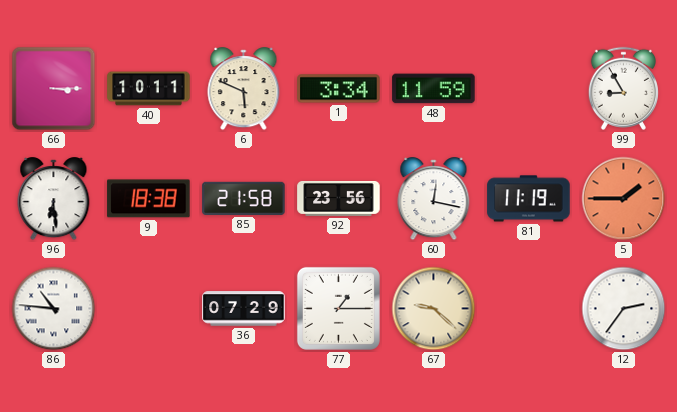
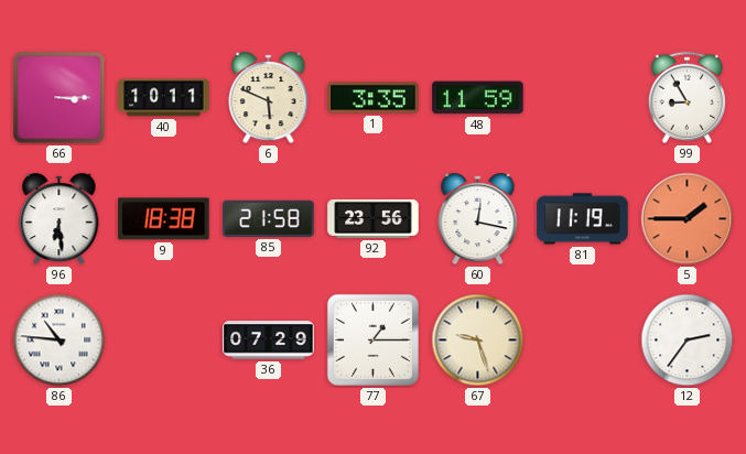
1: 3:34 -> 3:35 (374, 98)
67: 9:22 -> 9:27 (478, 340)
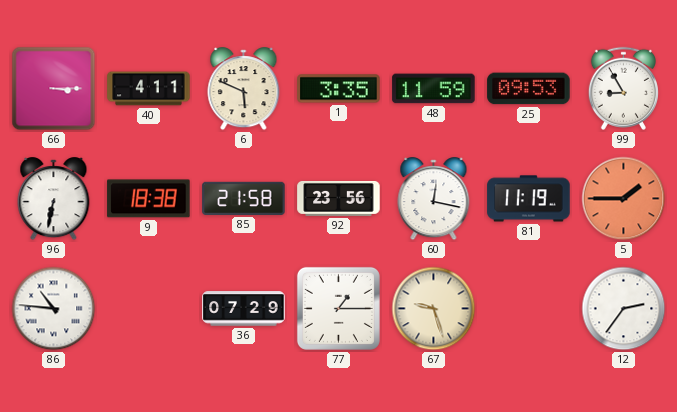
40: 10:11 -> 4:11 (149, 89)
25: none -> 09:53 (529, 89)
96: 6:29 -> 6:32 (54, 199)
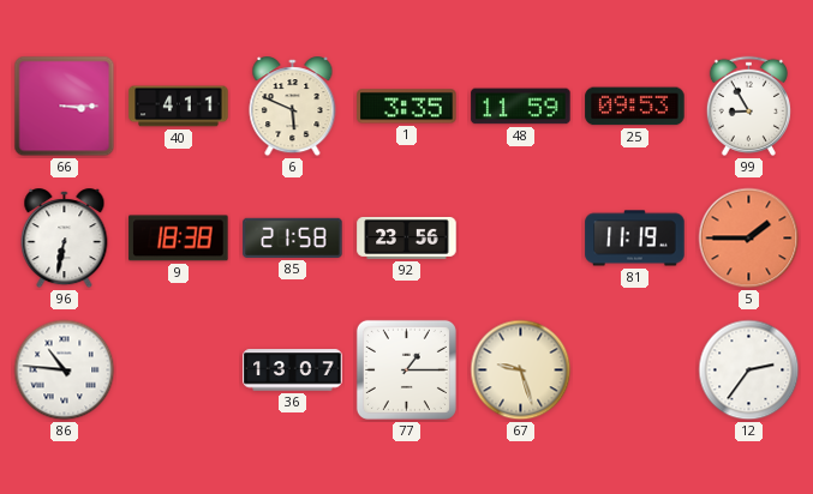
60: 12:17 -> none (434, 199)
36: 07:29 -> 13:07 (293, 370)
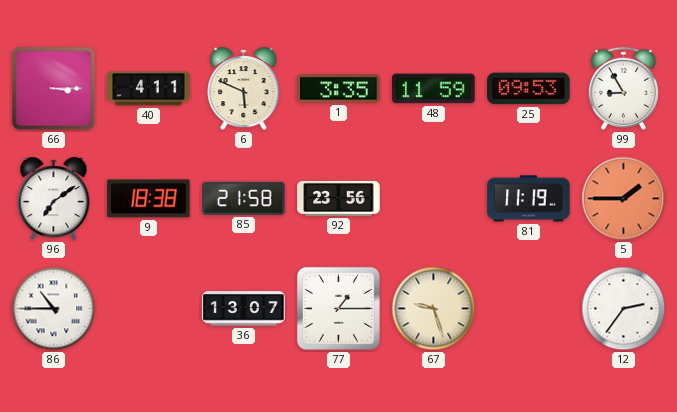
96: 6:32 -> 7:09 (54, 199)
86: 10:46 -> 10:45 (54, 309)
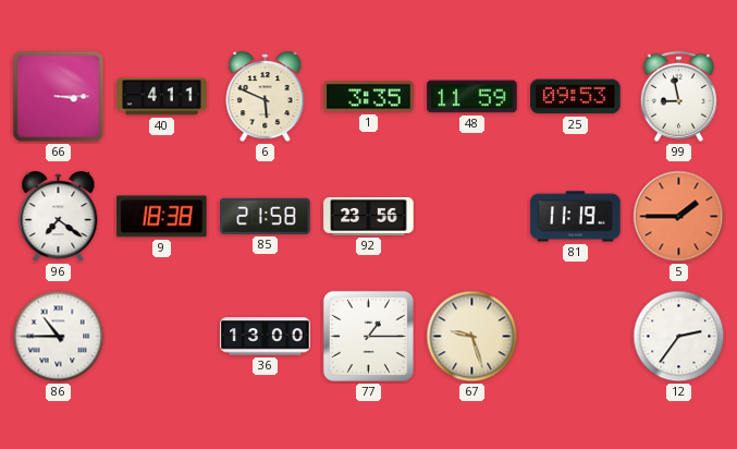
99: 8:55 -> 8:58 (678, 96)
96: 7:09 -> 7:21 (59, 217)
36: 13:07 -> 13:00 (266, 337)
